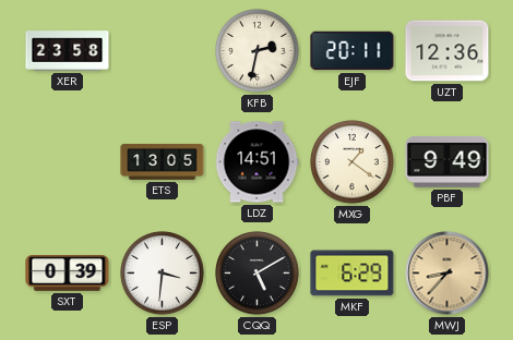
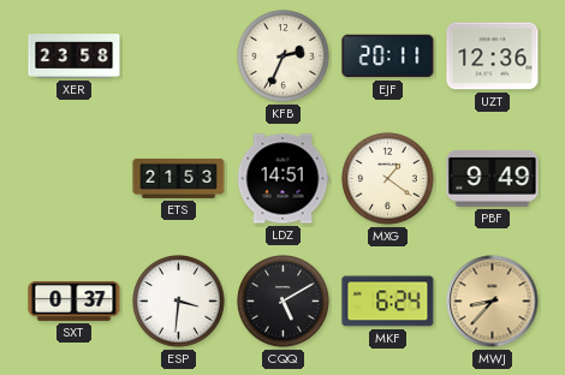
KFB: 2:32 -> 2:34 (284, 56)
ETS: 13:05 -> 21:53 (179, 179)
SXT: 0:39 -> 0:37 (75, 302)
MKF: 6:29 -> 6:24 (388, 302)
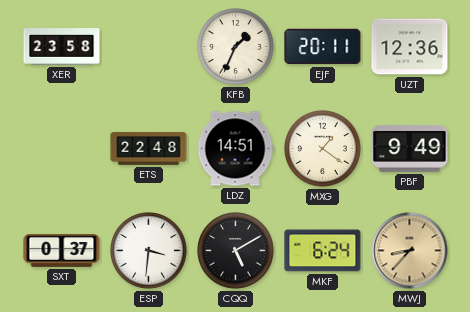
KFB: 2:34 -> 1:34 (236, 47)
ETS: 21:53 -> 22:48 (149, 149)
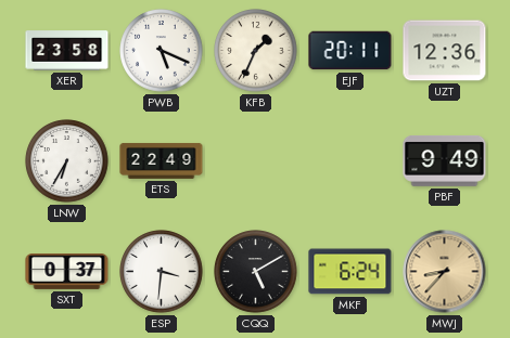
PWB: none -> 5:19 (162, 51)
LNW: none -> 6:35 (67, 161)
ETS: 22:48 -> 22:49 (162, 161)
LDZ: 14:51 -> none (235, 149)
MXG: 1:21 -> none (323, 149)
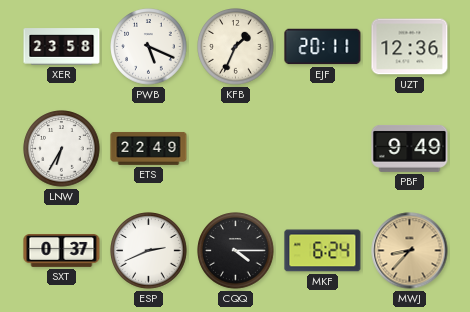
ESP: 3:31 -> 2:41 (149, 251)
CQQ: 5:10 -> 4:15 (236, 251)
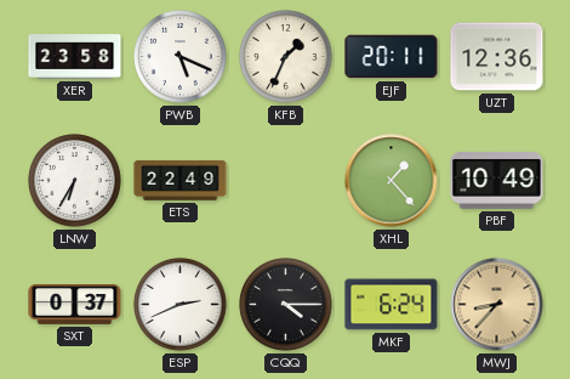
XHL: none -> 1:23 (392, 181)
PBF: 9:49 -> 10:49 (497, 180)
